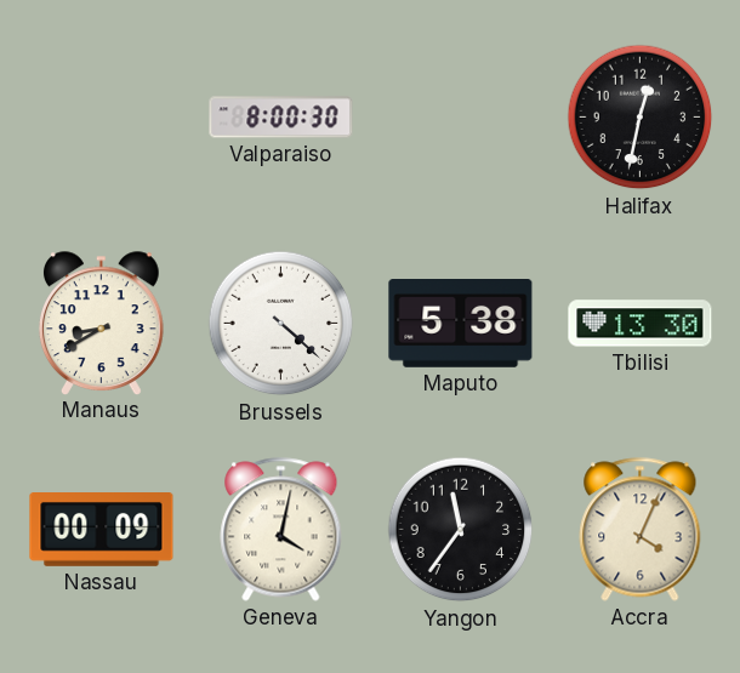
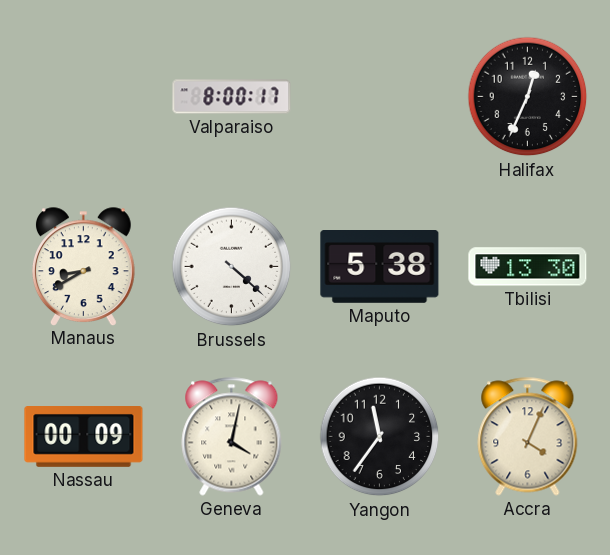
Valparaiso: 8:00:30 -> 8:00:17 (232, 97)
Halifax: 12:32 -> 12:34 (528, 97)
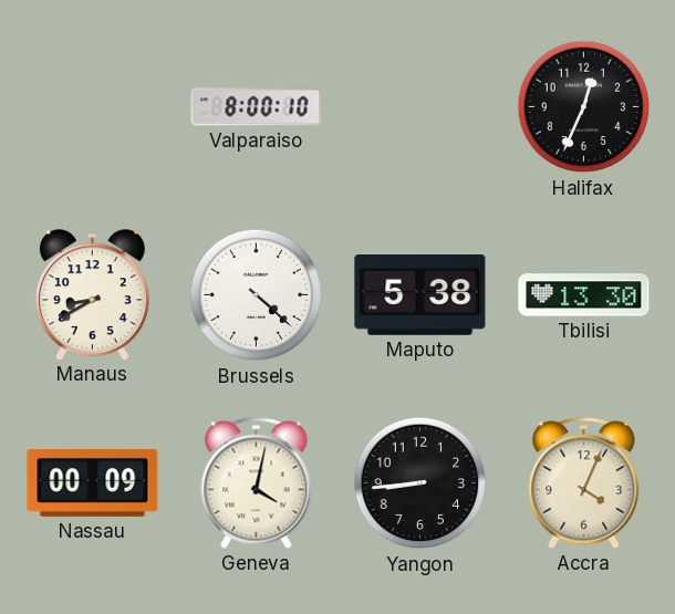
Valparaiso: 8:00:17 -> 8:00:10 (257, 107)
Yangon: 11:36 -> 8:44 (420, 483)
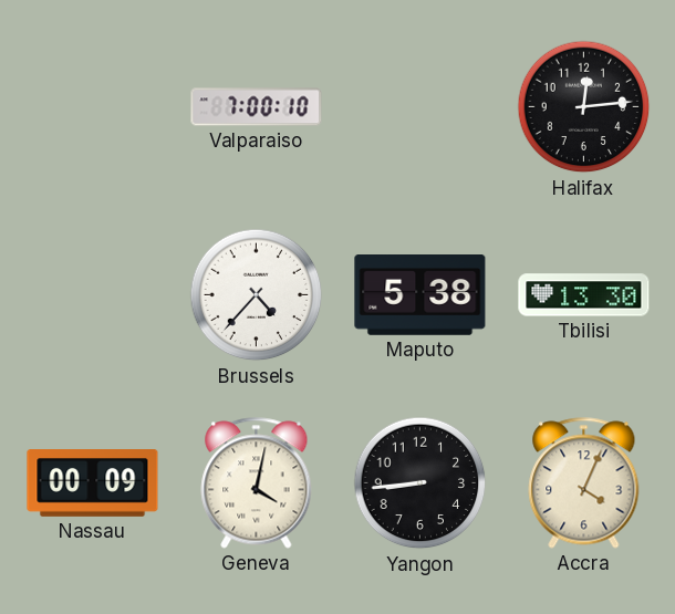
Valparaiso: 8:00 -> 7:00 (257, 107)
Halifax: 12:34 -> 12:14 (584, 107)
Manaus: 8:40 -> none (92, 294)
Brussels: 4:22 -> 4:37 (257, 295)
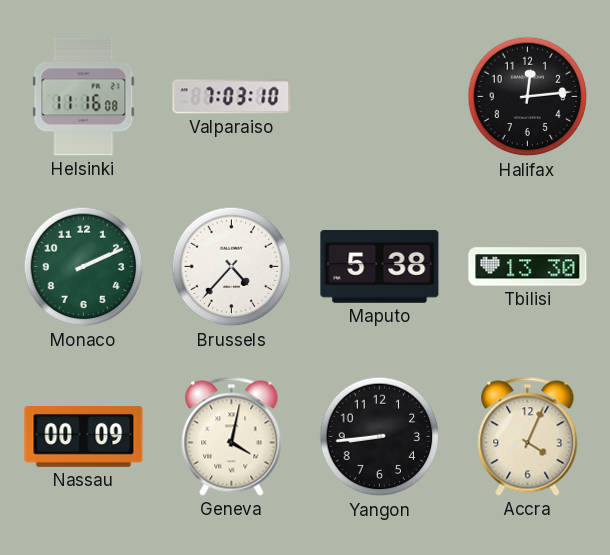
Helsinki: none -> 11:16 (84, 97)
Valparaiso: 7:00 -> 7:03 (232, 97)
Monaco: none -> 2:11 (84, 267)
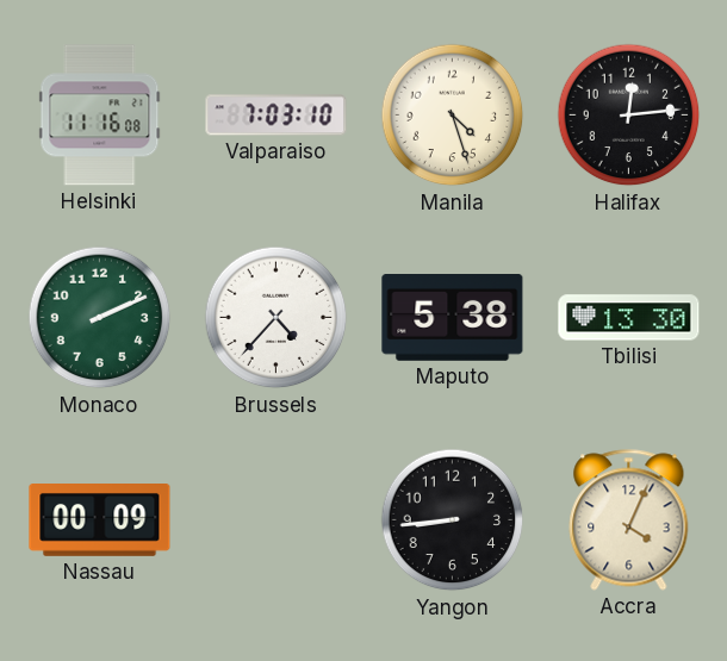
Manila: none -> 4:27 (453, 116)
Geneva: 4:02 -> none (232, 437)
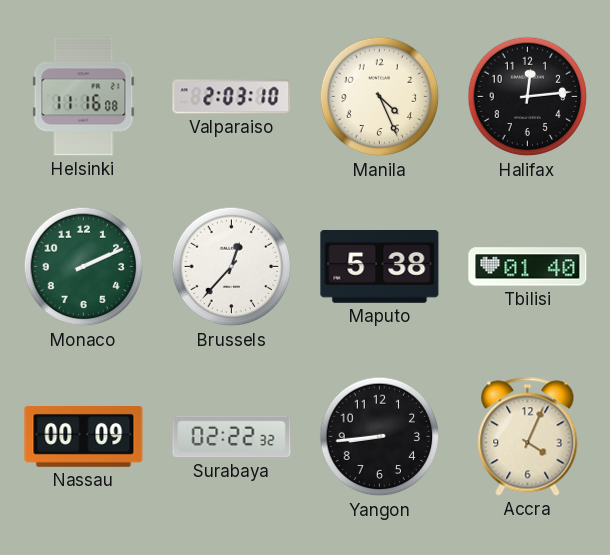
Valparaiso: 7:03 -> 2:03 (232, 97)
Manila: 4:27 -> 4:26 (380, 97)
Brussels: 4:37 -> 12:37 (232, 267)
Tbilisi: 13:30 -> 01:40 (528, 267)
Surabaya: none -> 02:22 (232, 437)
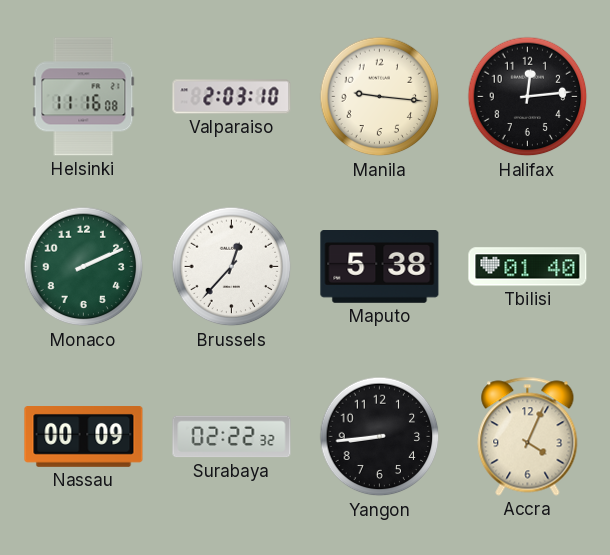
Manila: 4:26 -> 9:16 (380, 97)
